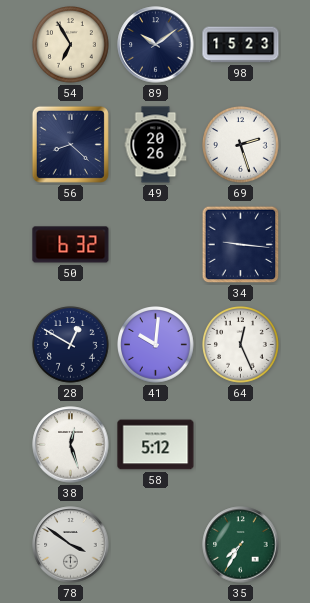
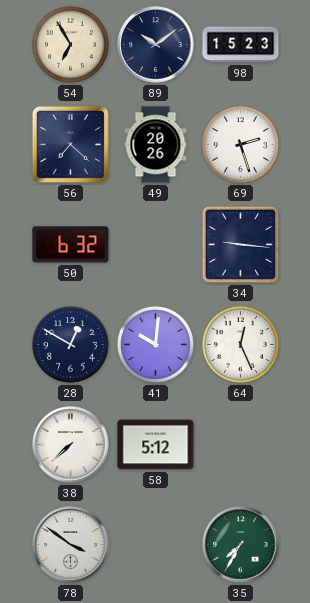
56: 8:22 -> 7:22 (70, 144)
38: 12:27 -> 7:38 (71, 445)
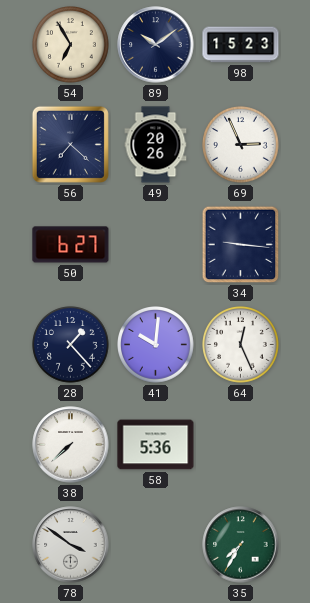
69: 2:27 -> 2:56 (241, 145)
50: 6:32 -> 6:27 (71, 245)
28: 12:50 -> 1:23 (71, 345)
58: 5:12 -> 5:36 (156, 445)
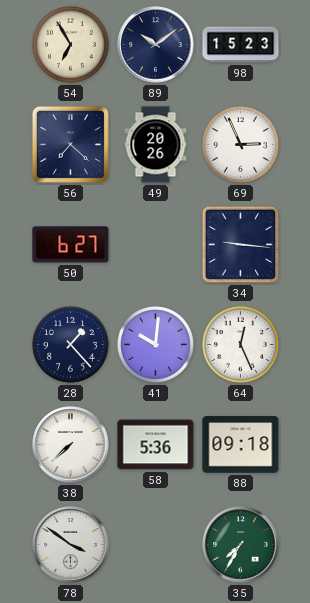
88: none -> 09:18 (241, 445)
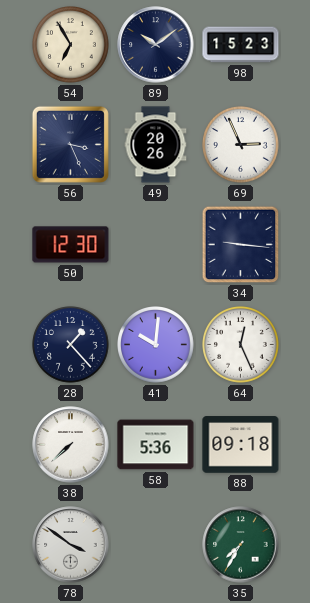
56: 7:22 -> 3:26 (70, 144)
50: 6:27 -> 12:30 (71, 245)
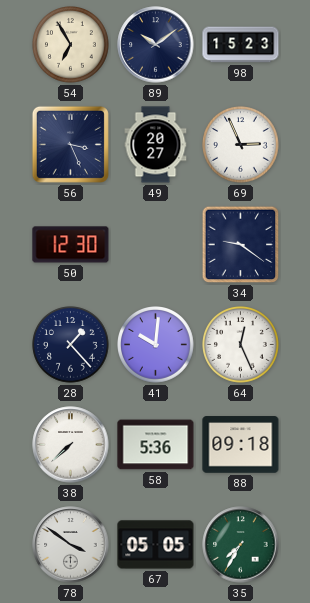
49: 20:26 -> 20:27 (156, 145)
34: 9:16 -> 9:21 (241, 245)
67: none -> 05:05 (156, 545)
